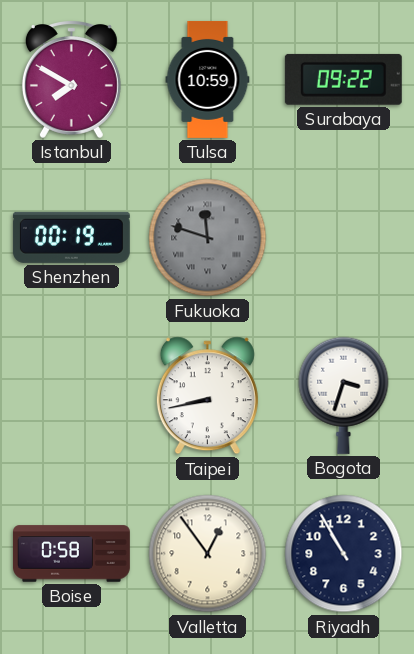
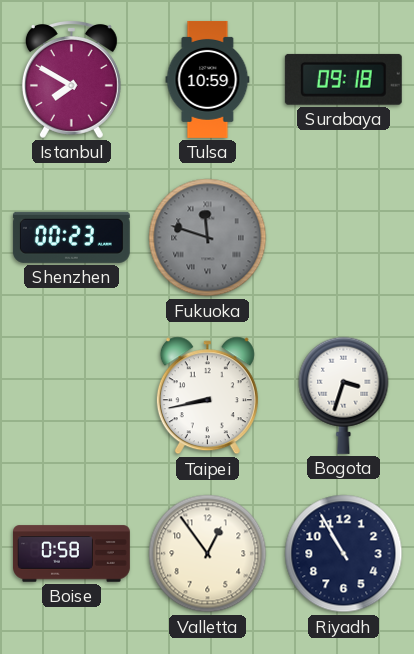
Surabaya: 09:22 -> 09:18 (343, 79)
Shenzhen: 00:19 -> 00:23 (71, 237)
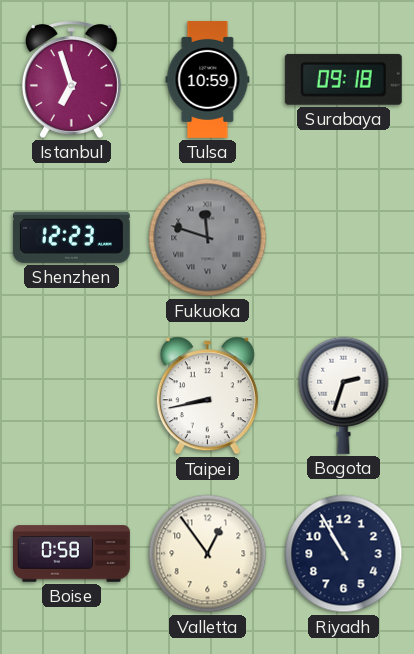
Istanbul: 7:50 -> 6:57 (71, 80)
Shenzhen: 00:23 -> 12:23 (71, 237)
Bogota: 3:33 -> 2:33 (344, 395)
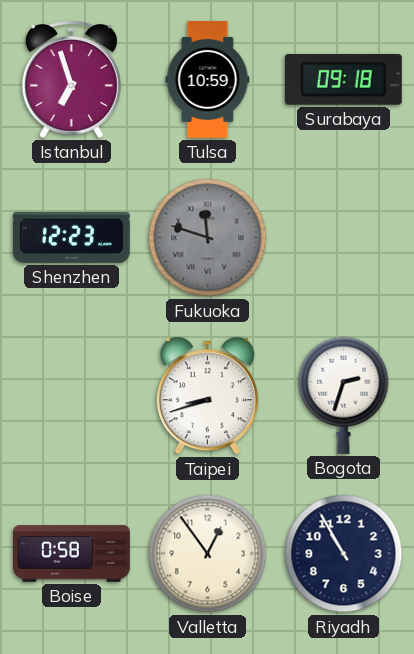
Taipei: 8:43 -> 8:42 (207, 396)
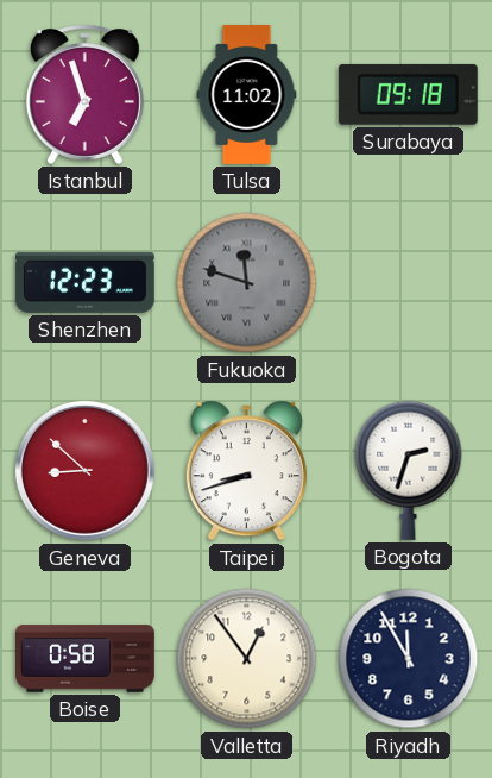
Tulsa: 10:59 -> 11:02 (247, 94)
Geneva: none -> 8:52 (86, 471)
Riyadh: 10:55 -> 11:55 (409, 659)
